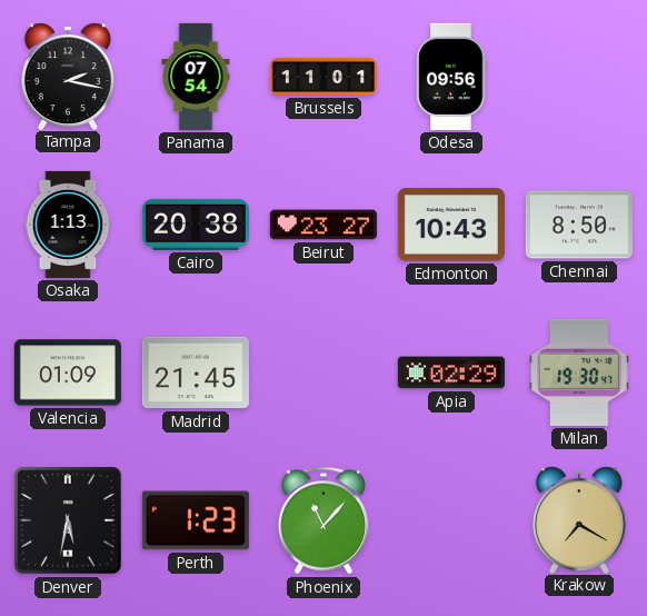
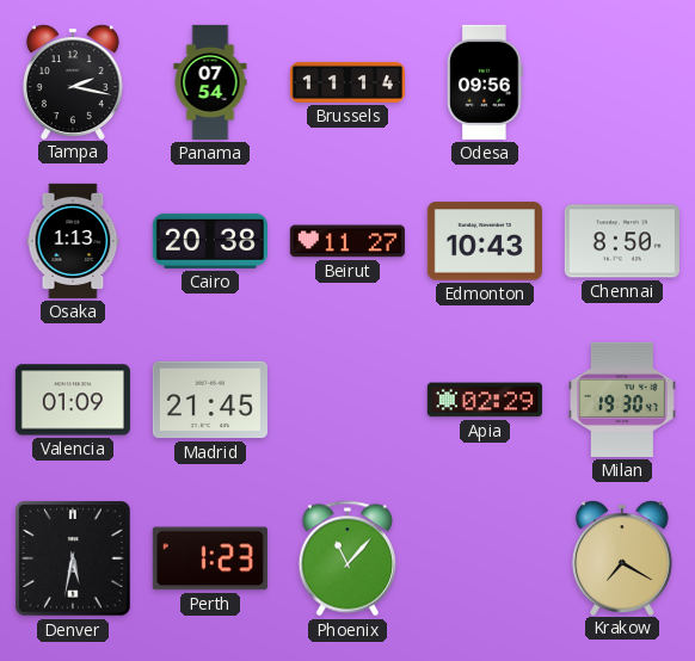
Brussels: 11:01 -> 11:14 (347, 82)
Beirut: 23:27 -> 11:27 (347, 241)
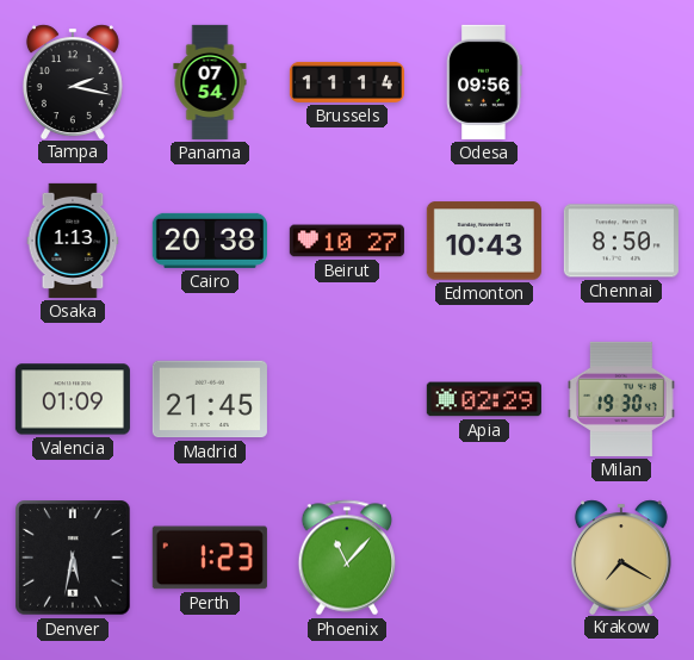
Beirut: 11:27 -> 10:27 (347, 241)
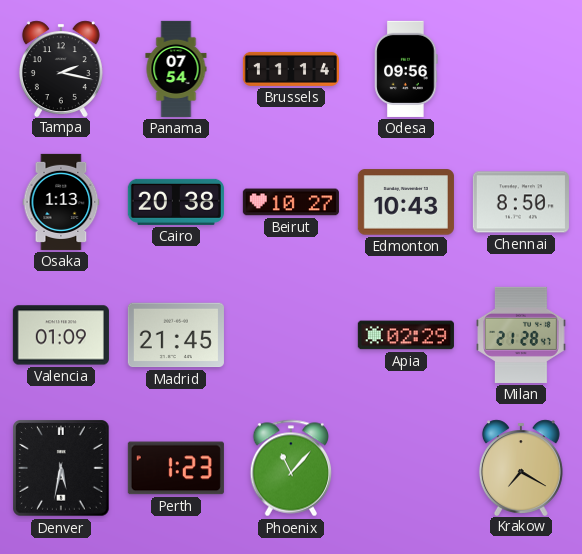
Milan: 19:30 -> 21:28 (521, 335)
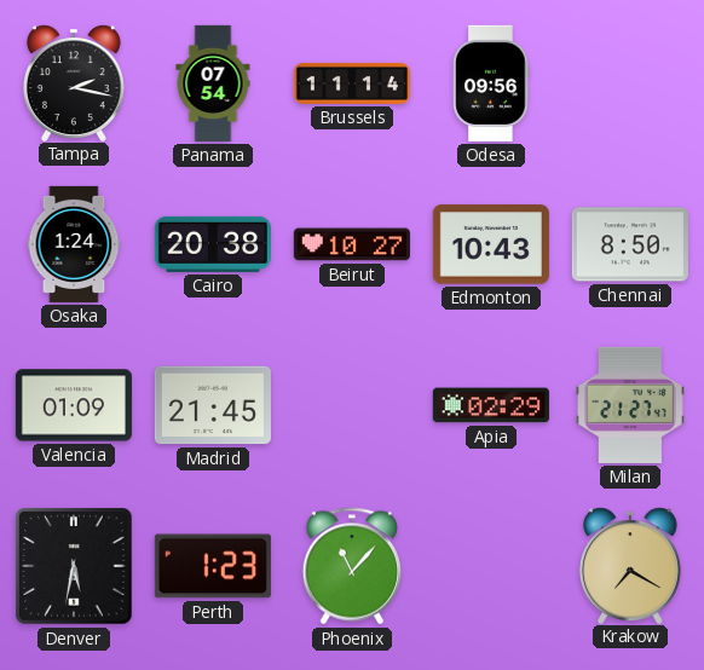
Osaka: 1:13 -> 1:24 (74, 244)
Milan: 21:28 -> 21:27 (630, 405)
